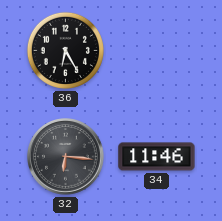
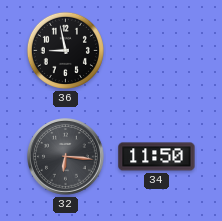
36: 6:25 -> 8:58 (65, 50)
34: 11:46 -> 11:50 (157, 157)
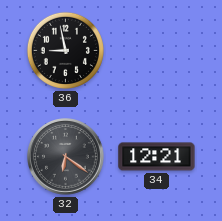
32: 6:16 -> 6:21 (66, 157)
34: 11:50 -> 12:21 (157, 157)
